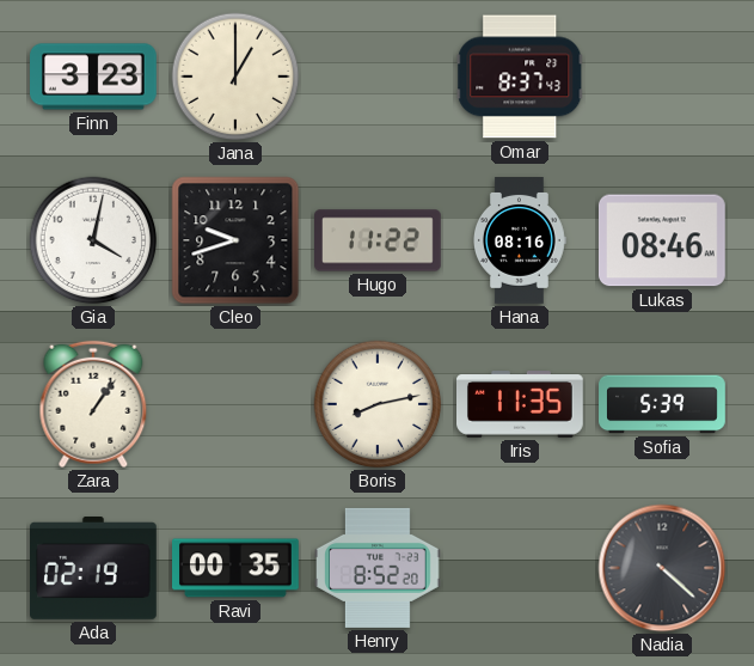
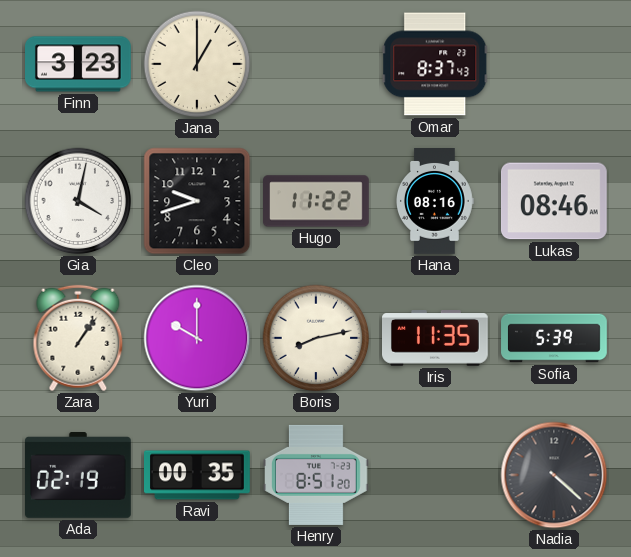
Yuri: none -> 10:00 (197, 338)
Henry: 8:52 -> 8:51 (317, 475)
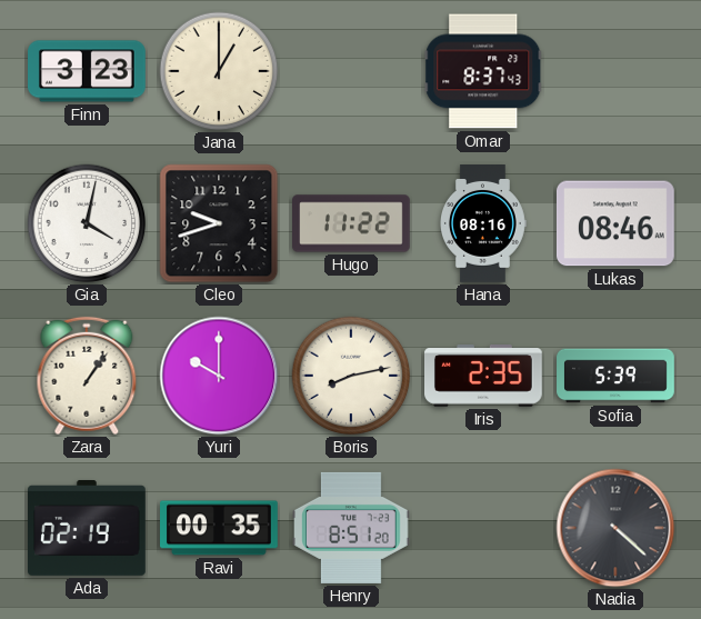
Iris: 11:35 -> 2:35 (484, 377)
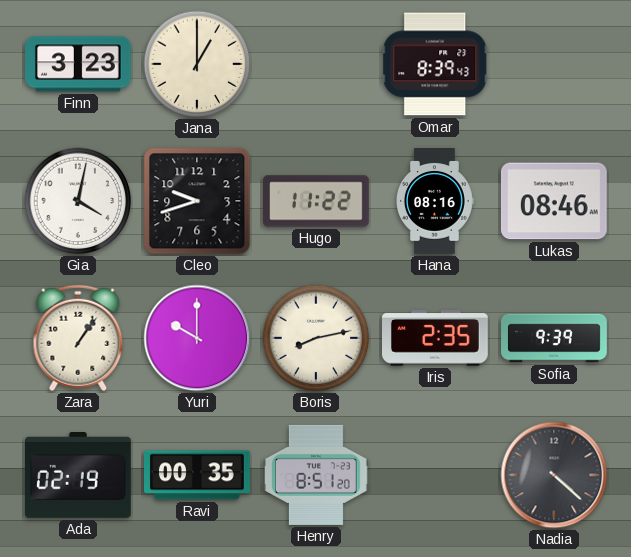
Omar: 8:37 -> 8:39 (435, 64)
Sofia: 5:39 -> 9:39 (554, 338)
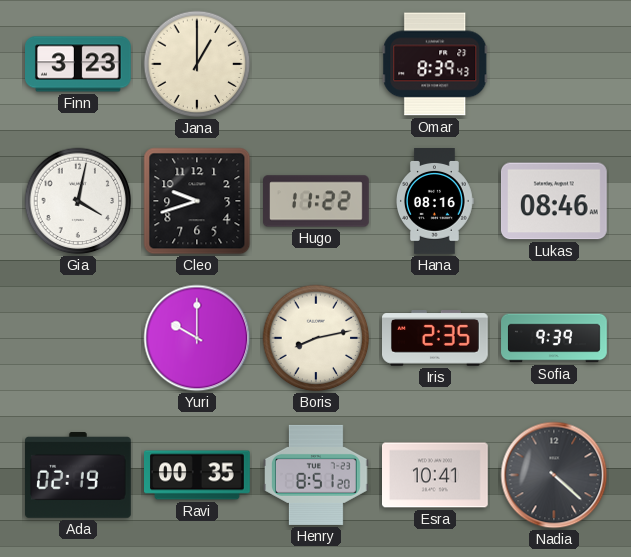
Zara: 1:06 -> none (78, 338)
Esra: none -> 10:41 (436, 475)
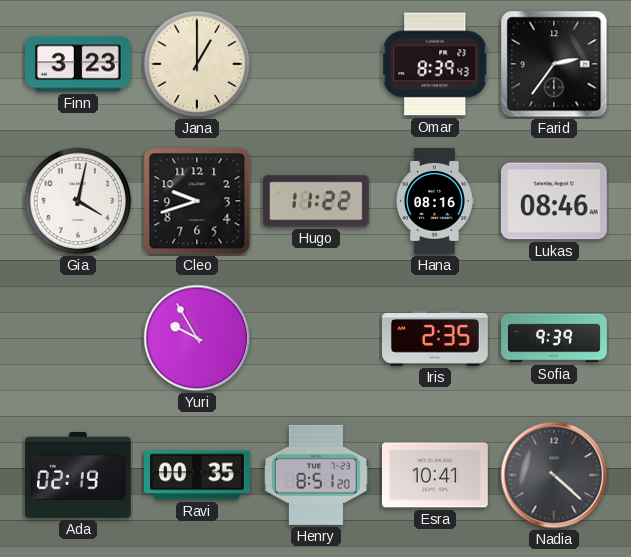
Farid: none -> 2:36 (554, 64)
Yuri: 10:00 -> 9:55 (197, 338)
Boris: 8:13 -> none (316, 338)
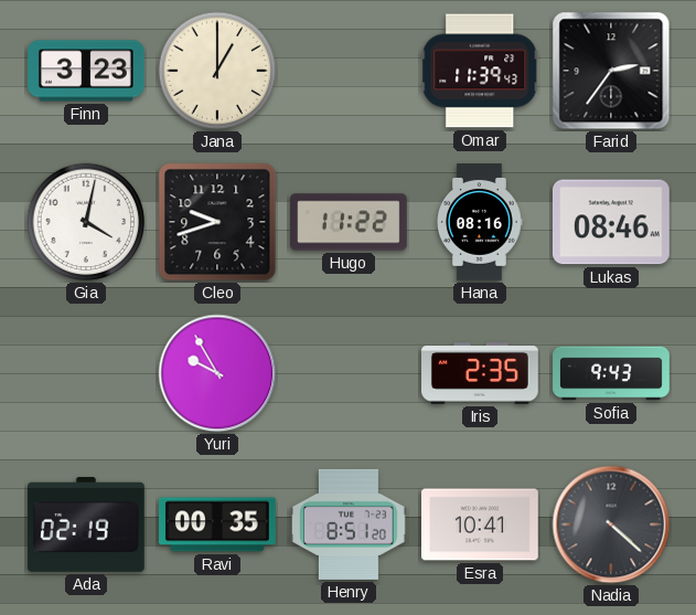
Omar: 8:39 -> 11:39 (480, 71)
Sofia: 9:39 -> 9:43 (611, 373)
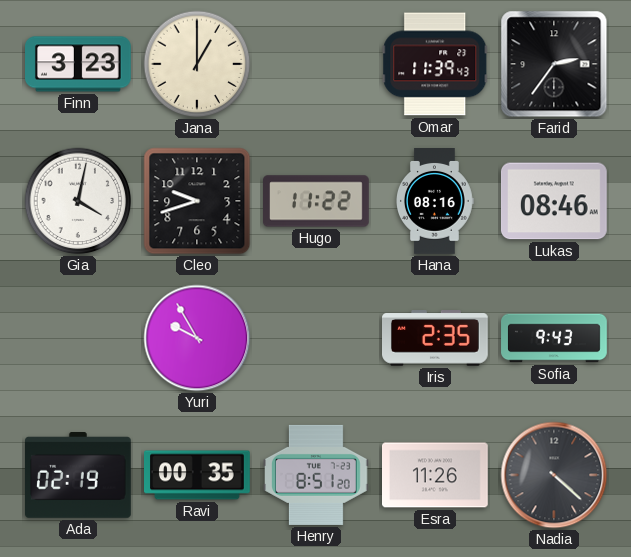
Esra: 10:41 -> 11:26 (436, 475)
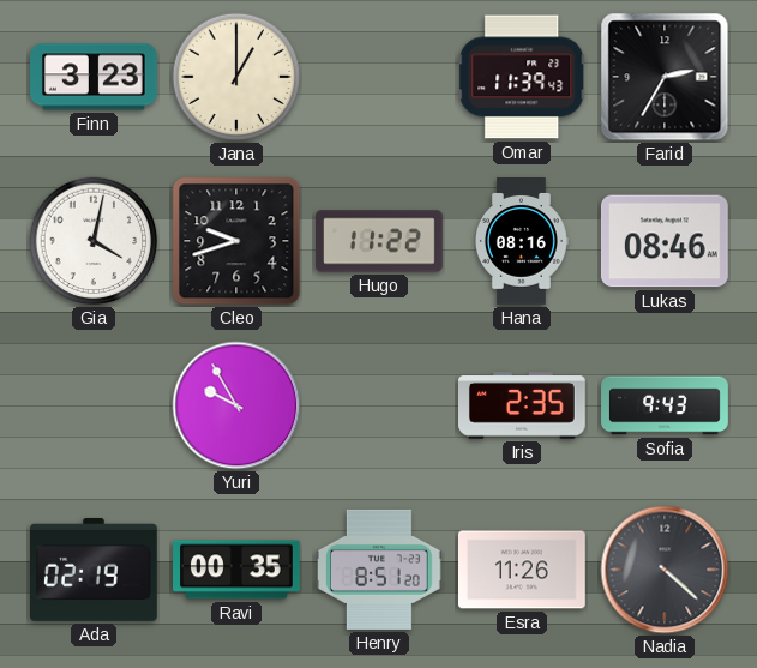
Farid: 2:36 -> 2:35 (665, 77)
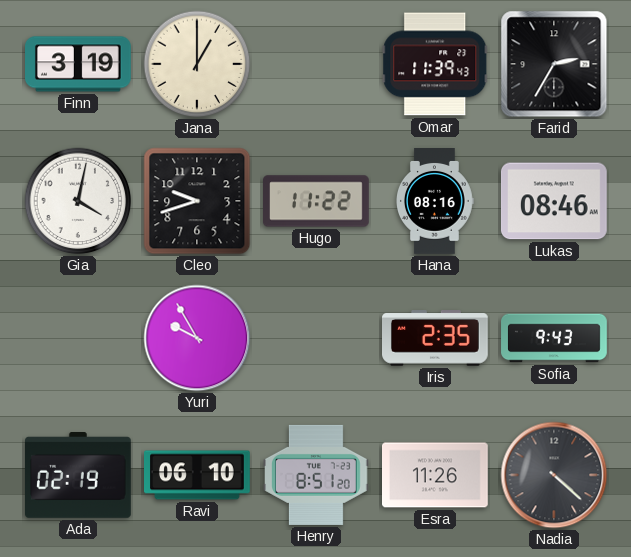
Finn: 3:23 -> 3:19 (79, 64)
Ravi: 00:35 -> 06:10 (198, 475)
